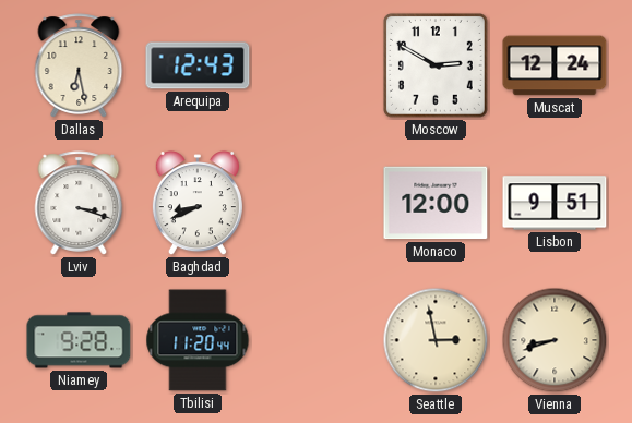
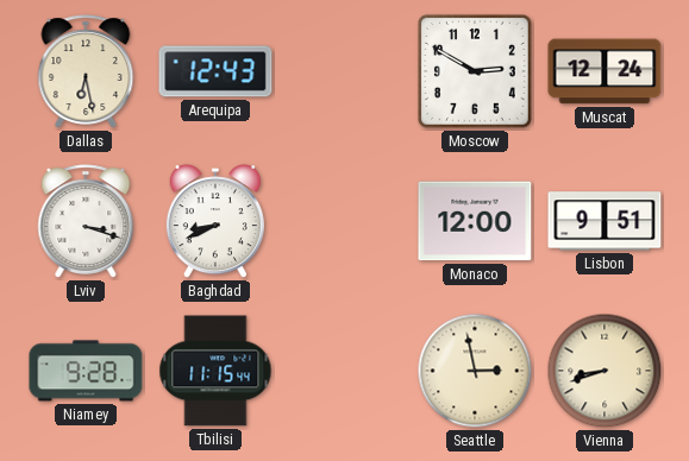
Tbilisi: 11:20 -> 11:15 (215, 371)
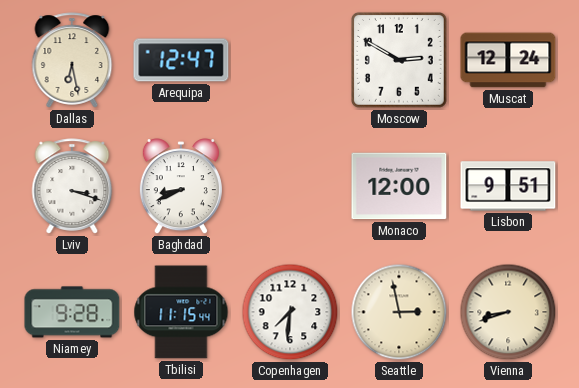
Arequipa: 12:43 -> 12:47 (181, 60)
Copenhagen: none -> 7:31 (290, 312)
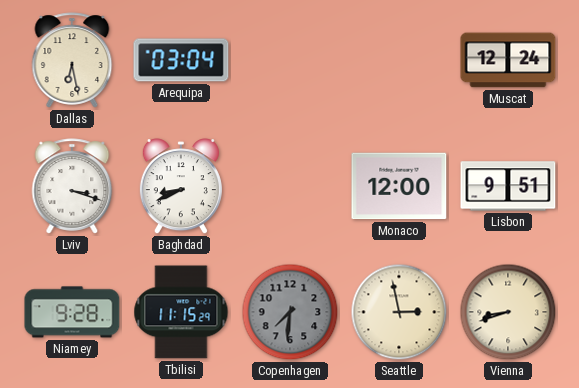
Arequipa: 12:47 -> 03:04 (181, 60)
Moscow: 2:50 -> none (399, 60)
Tbilisi: 11:15:44 -> 11:15:29 (181, 312)
Copenhagen dial: white -> grey (290, 312)
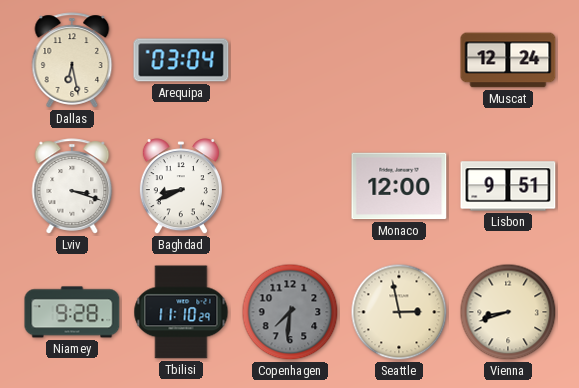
Tbilisi: 11:15 -> 11:10 (181, 312)
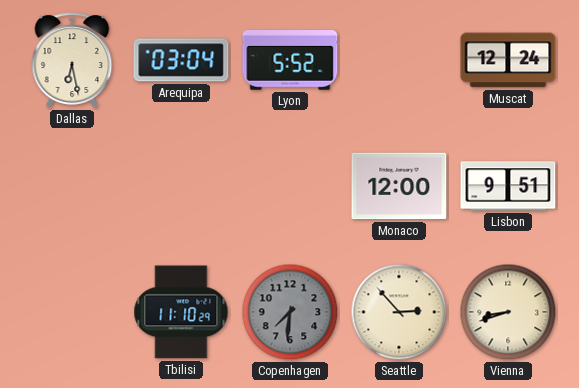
Lyon: none -> 5:52 (290, 61)
Lviv: 3:18 -> none (72, 186)
Baghdad: 8:41 -> none (181, 187)
Niamey: 9:28 -> none (72, 312)
Seattle: 2:58 -> 2:53 (399, 312)
